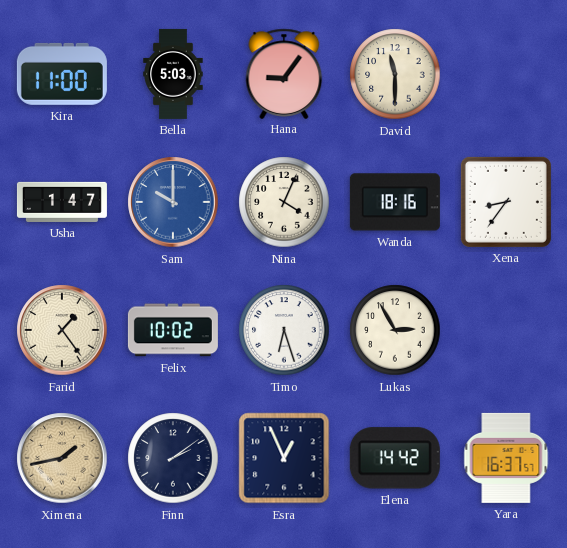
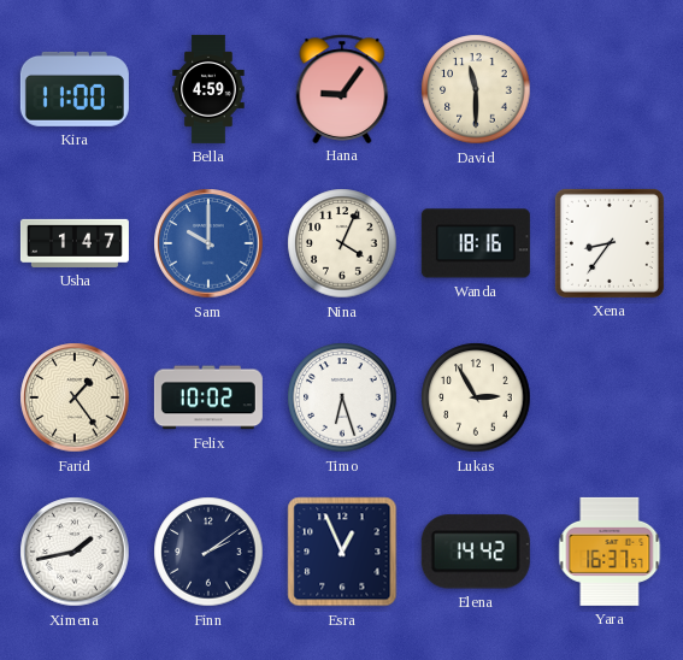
Bella: 5:03 -> 4:59 (208, 89)
Ximena dial: champagne -> white (75, 552)
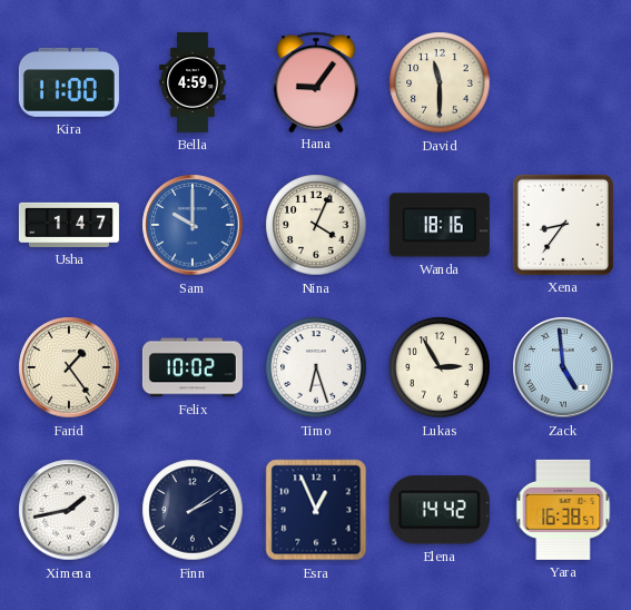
Zack: none -> 4:59 (563, 367)
Yara: 16:37 -> 16:38 (563, 510)
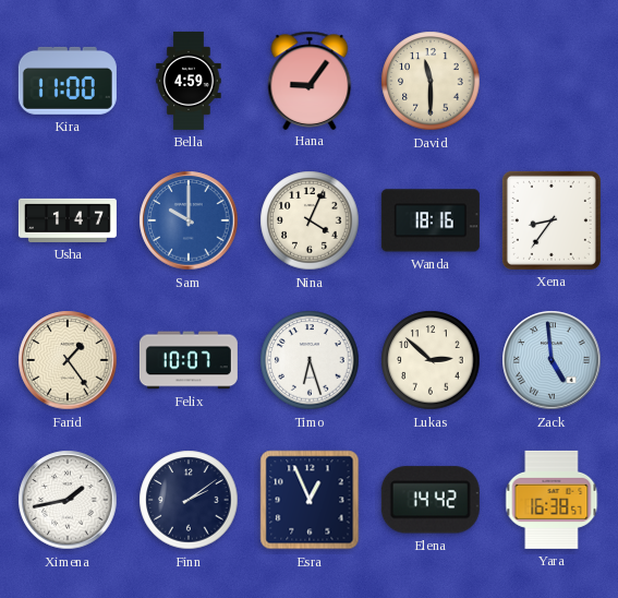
Felix: 10:02 -> 10:07 (189, 360)
Lukas: 2:55 -> 2:52 (431, 360)
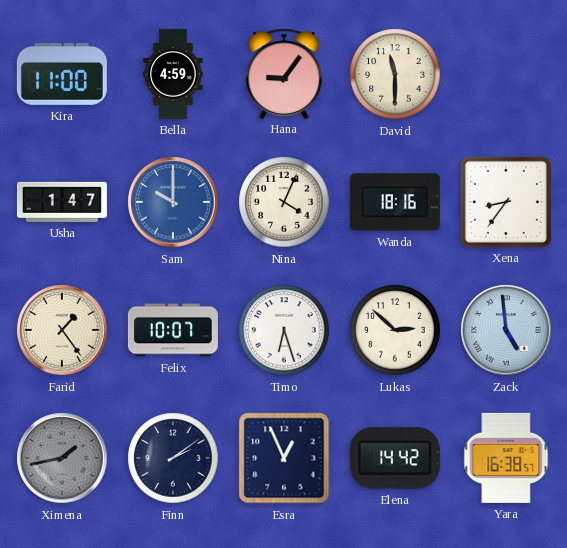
Ximena dial: white -> grey (62, 458)
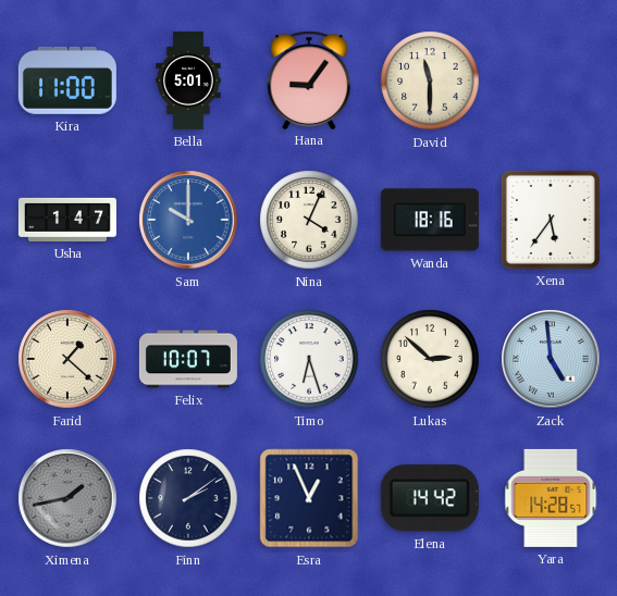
Bella: 4:59 -> 5:01 (188, 80)
Xena: 8:36 -> 5:36 (551, 220)
Farid: 1:24 -> 1:22 (67, 359)
Yara: 16:38 -> 14:28 (551, 498)
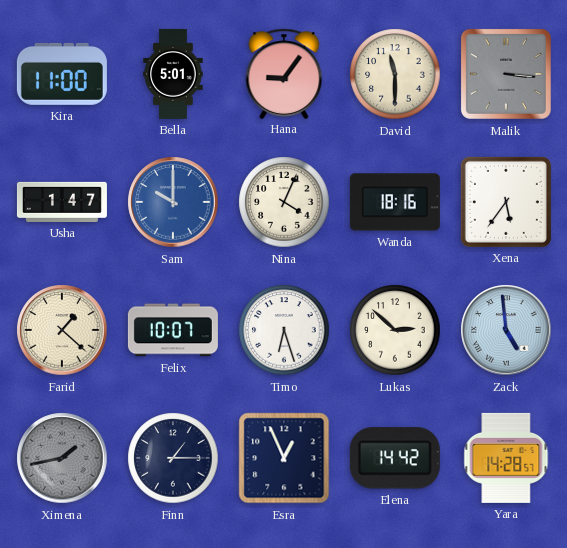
Malik: none -> 3:16 (506, 74)
Finn: 2:09 -> 1:15 (173, 458)
